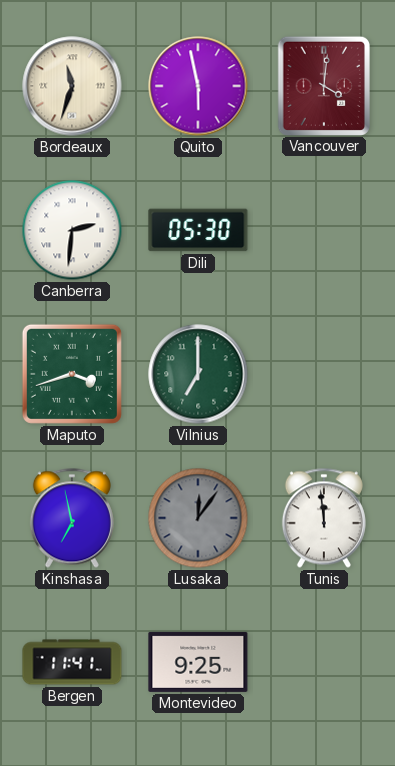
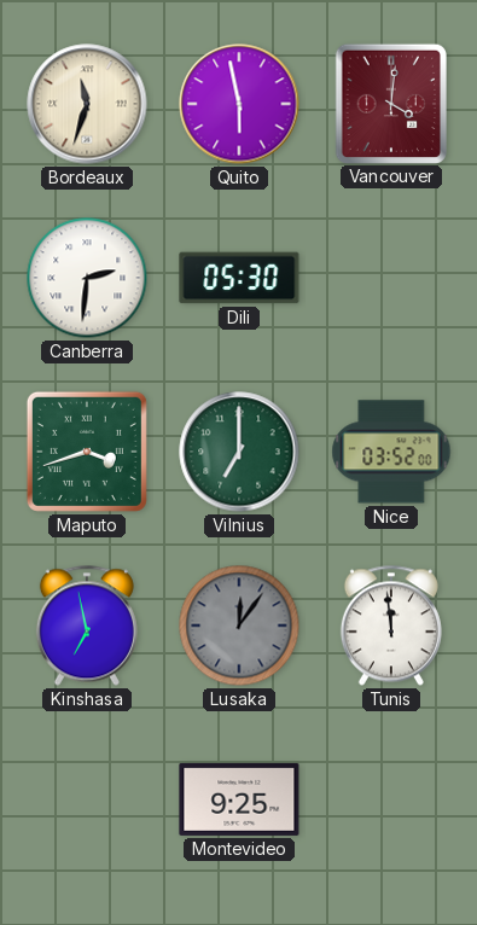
Nice: none -> 03:52 (391, 452)
Bergen: 11:41 -> none (72, 662)
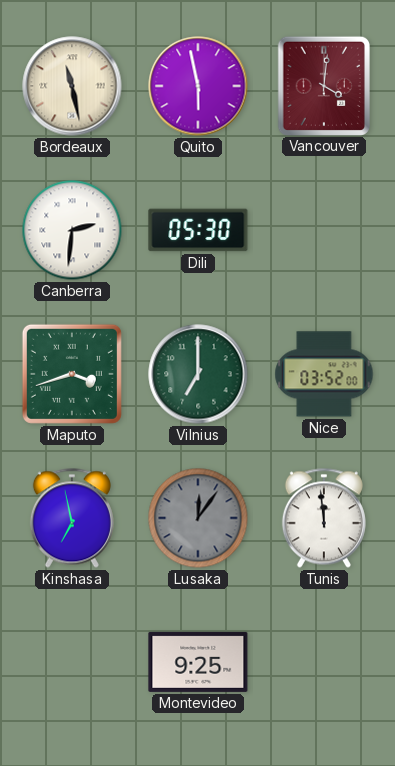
Bordeaux: 11:33 -> 11:28 (72, 86)
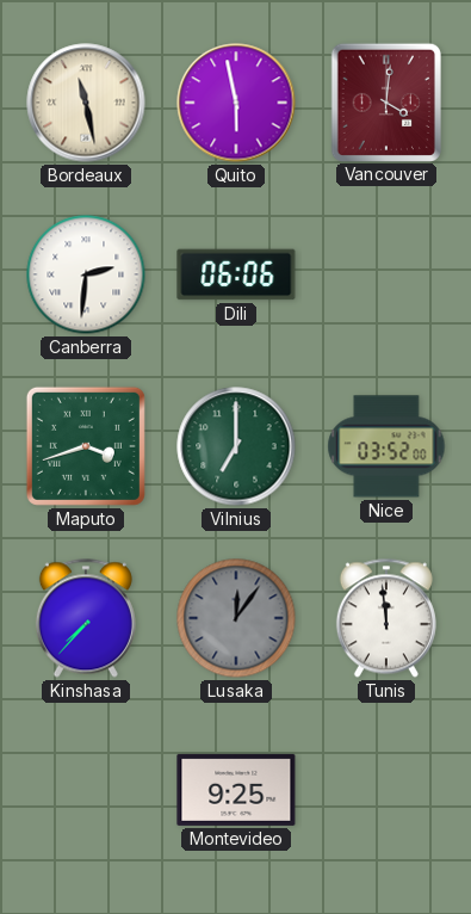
Dili: 05:30 -> 06:06 (236, 274)
Kinshasa: 6:58 -> 7:37 (86, 618)
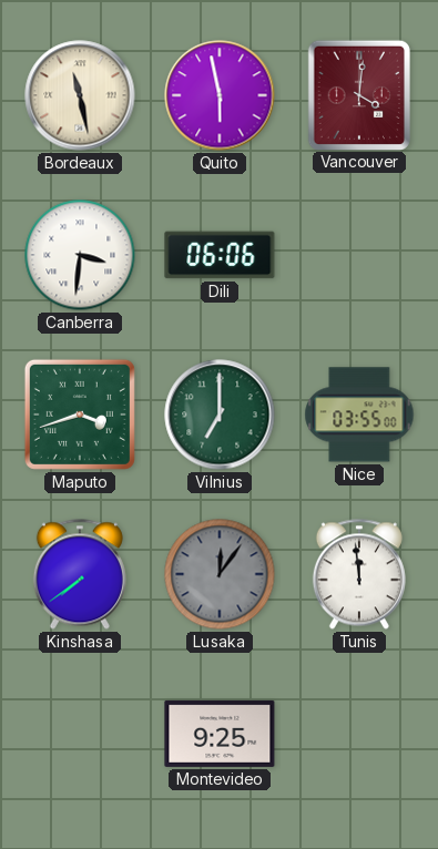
Canberra: 2:31 -> 3:31 (80, 255)
Nice: 03:52 -> 03:55 (359, 415)
Kinshasa: 7:37 -> 7:39 (80, 574)
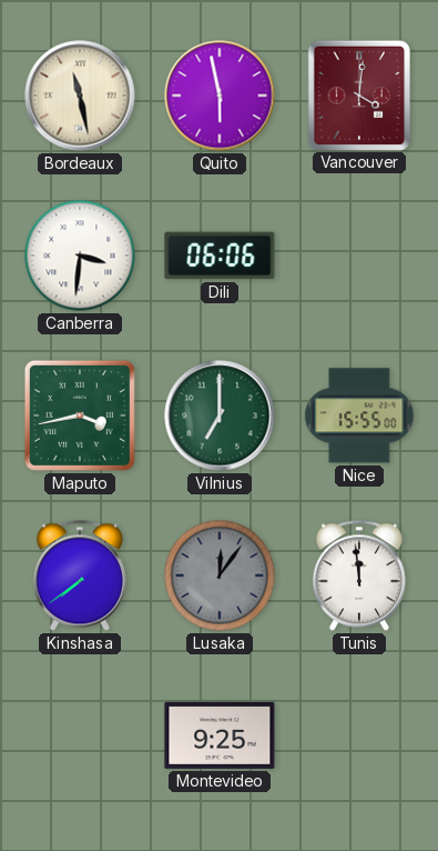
Maputo: 3:42 -> 3:43 (80, 416)
Nice: 03:55 -> 15:55 (359, 416)
